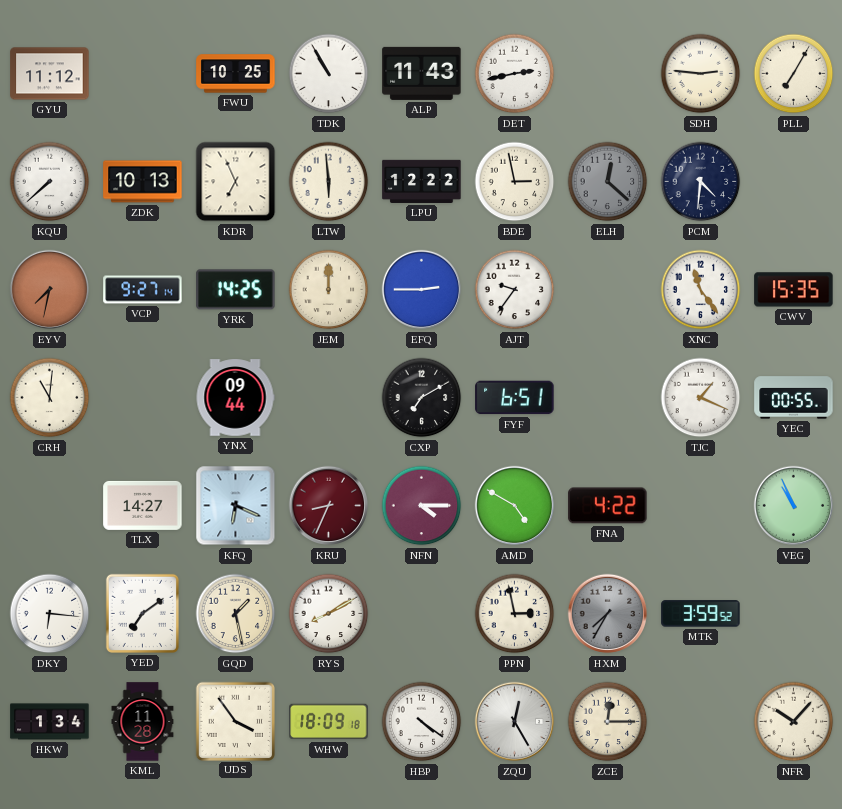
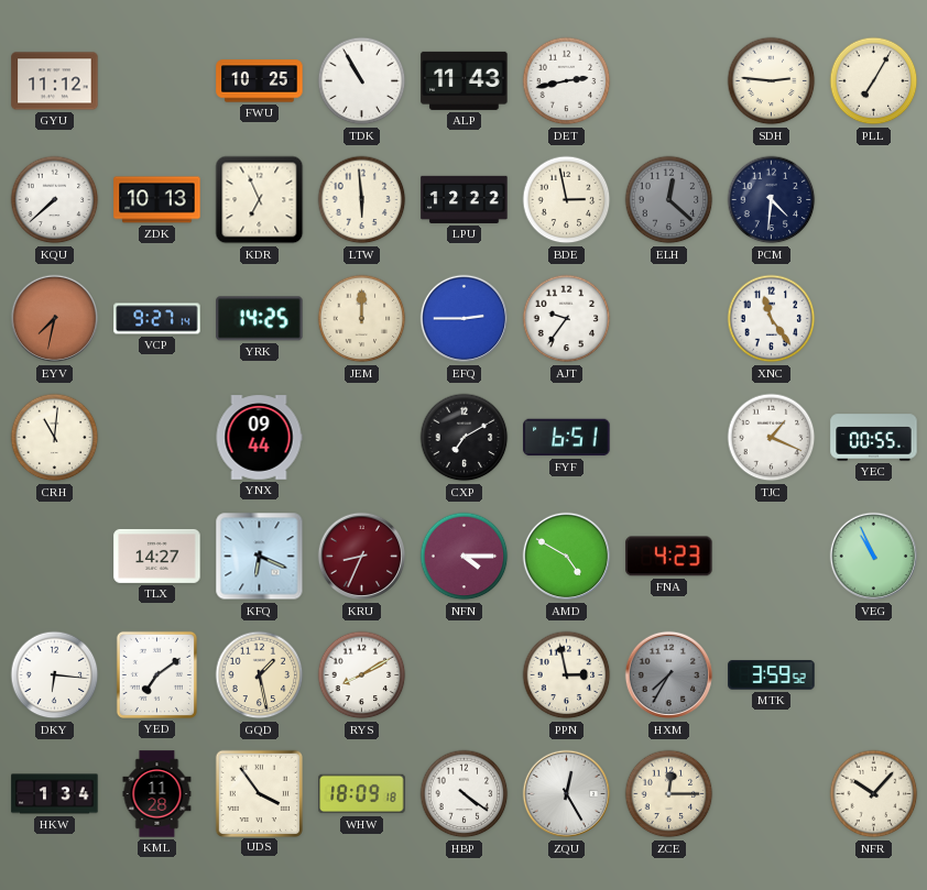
CWV: 15:35 -> none (794, 290)
FNA: 4:22 -> 4:23 (669, 557)
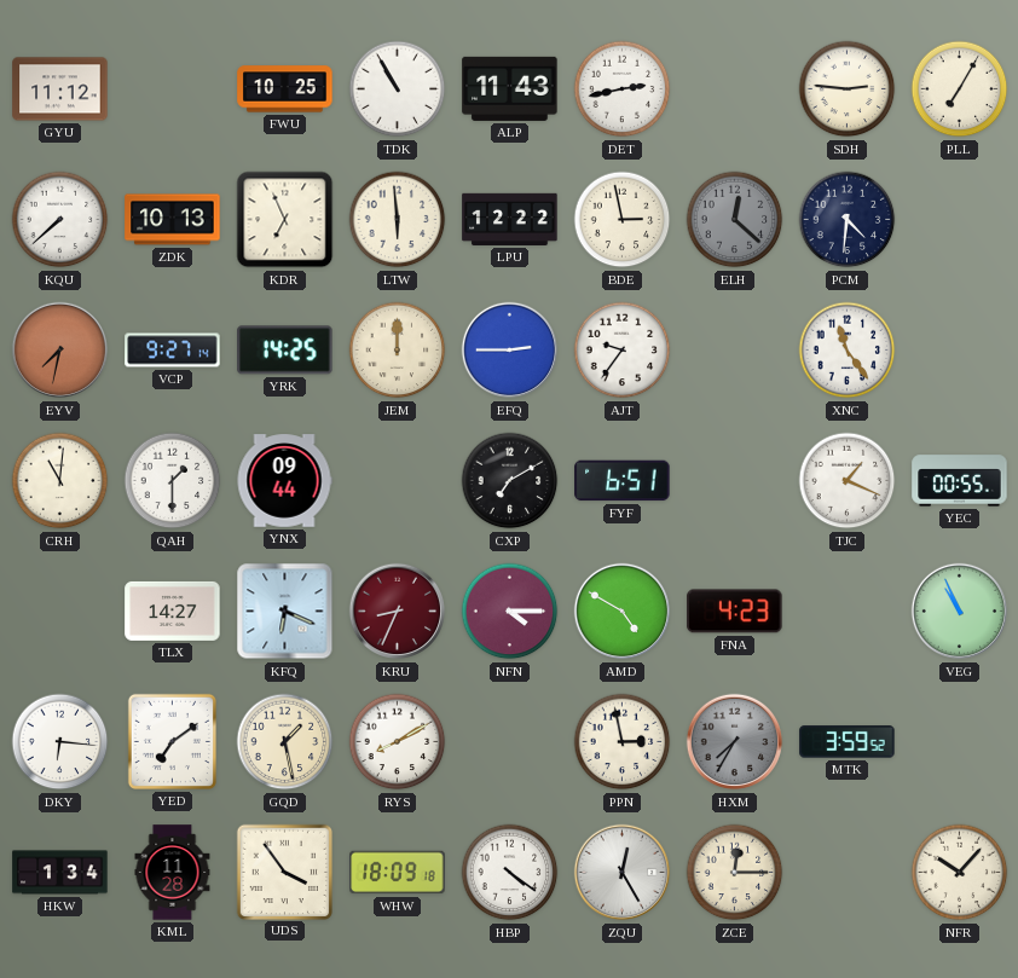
QAH: none -> 1:30 (173, 481)
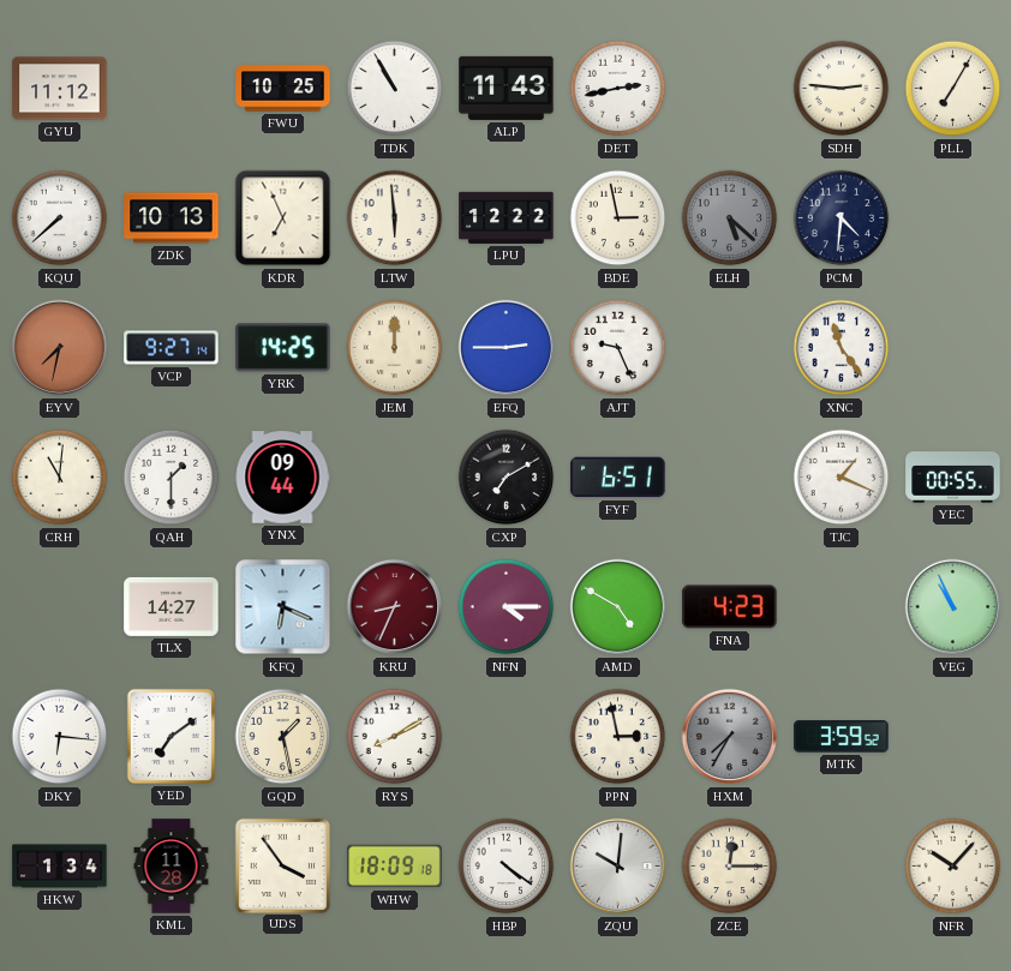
ELH: 12:22 -> 5:22 (730, 218)
AJT: 9:36 -> 9:26 (618, 348)
ZQU: 12:25 -> 10:01 (618, 867)
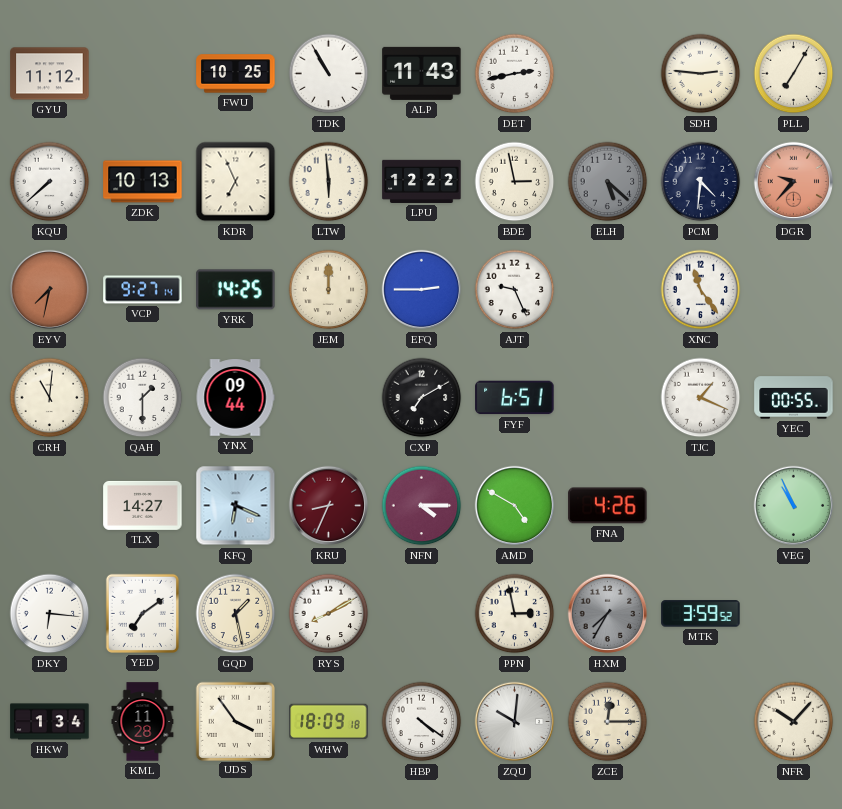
DGR: none -> 9:37 (794, 182)
FNA: 4:23 -> 4:26 (608, 506)
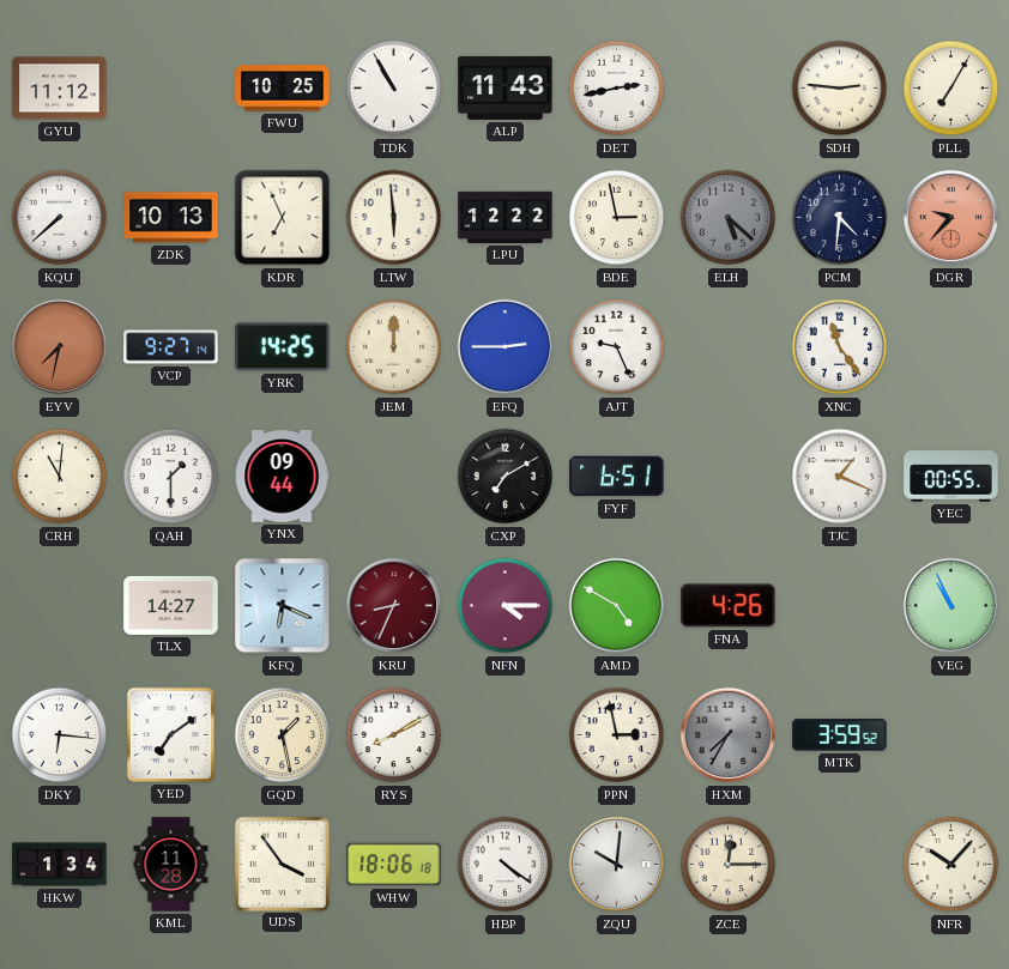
WHW: 18:09 -> 18:06 (394, 865)
